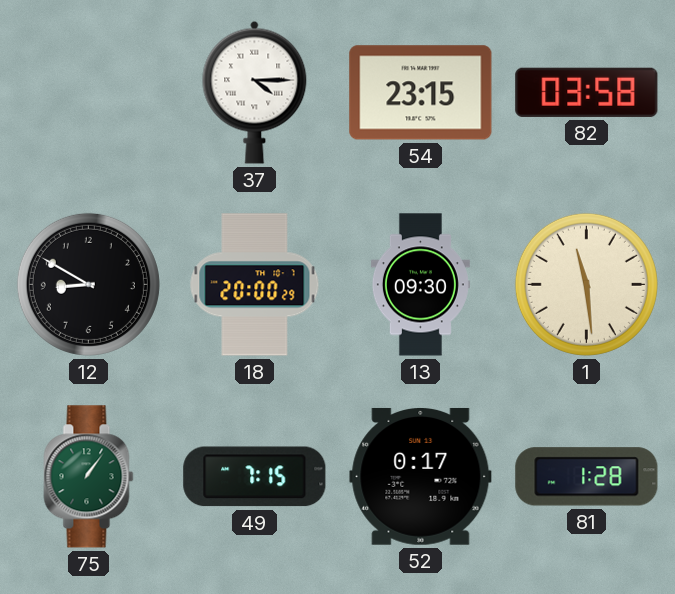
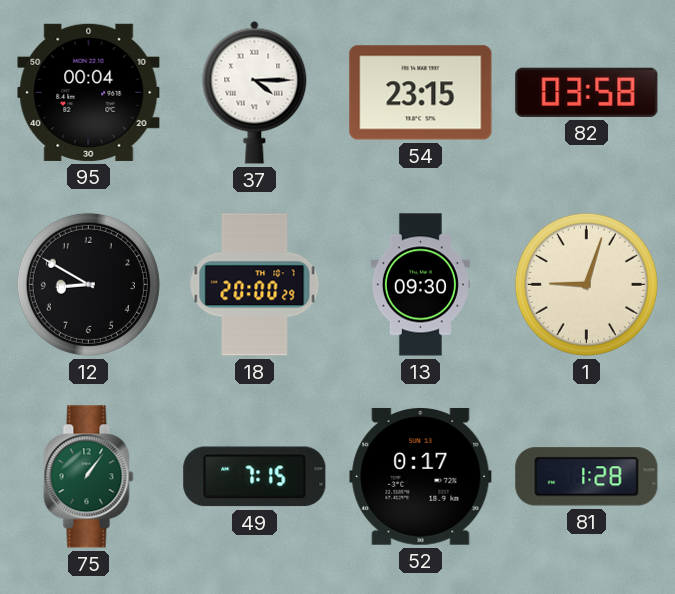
95: none -> 00:04 (89, 92)
1: 11:29 -> 9:03 (586, 284)
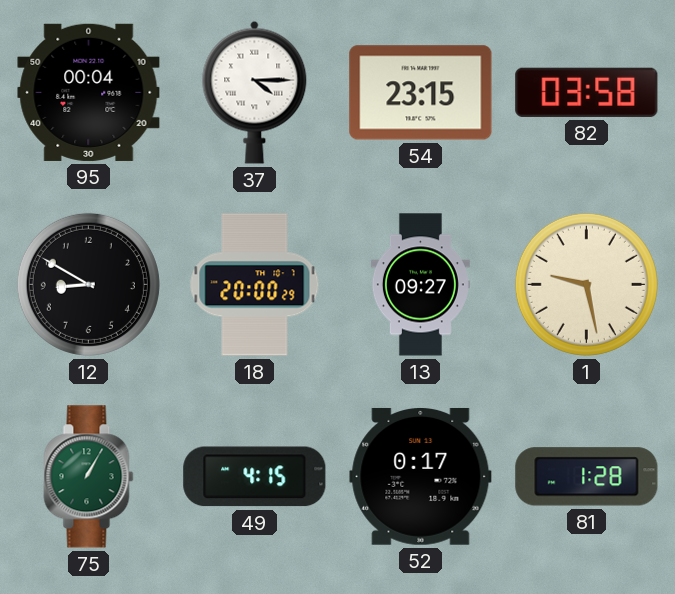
13: 09:30 -> 09:27 (420, 285)
1: 9:03 -> 9:28 (586, 284)
75: 1:06 -> 1:05 (89, 477)
49: 7:15 -> 4:15 (255, 477)
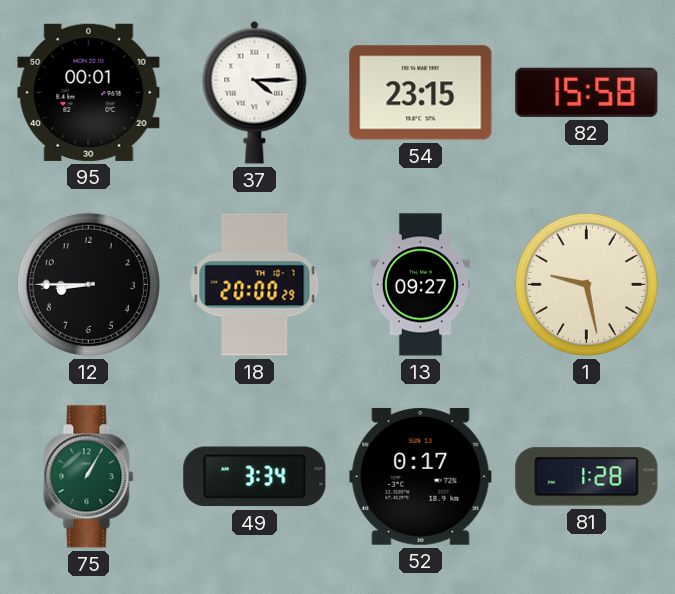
95: 00:04 -> 00:01 (89, 92)
82: 03:58 -> 15:58 (587, 92)
12: 8:50 -> 8:45 (88, 284)
49: 4:15 -> 3:34 (255, 477)
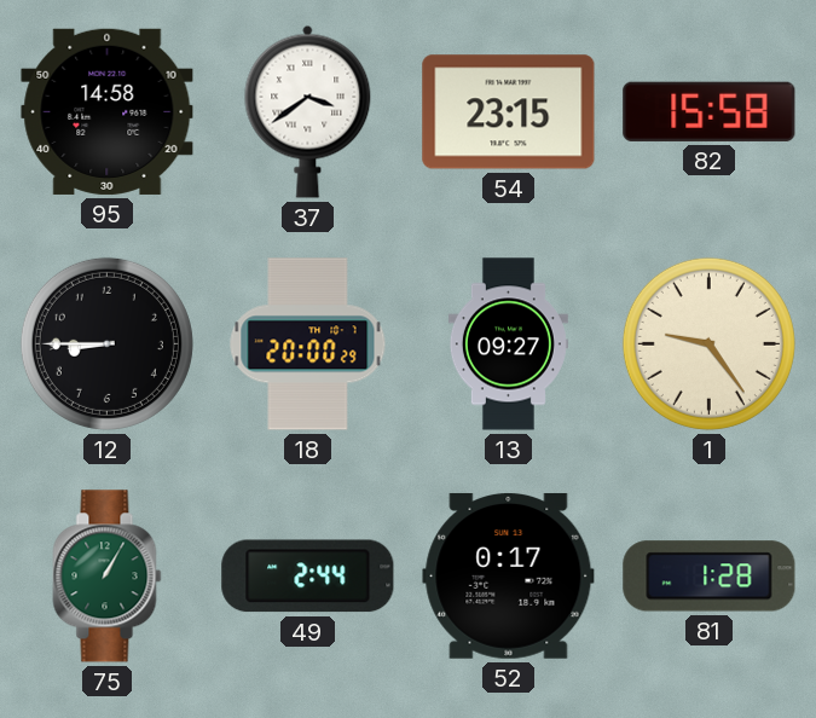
95: 00:01 -> 14:58 (108, 111)
37: 4:15 -> 3:39 (308, 111)
1: 9:28 -> 9:24 (708, 343)
49: 3:34 -> 2:44 (308, 577)
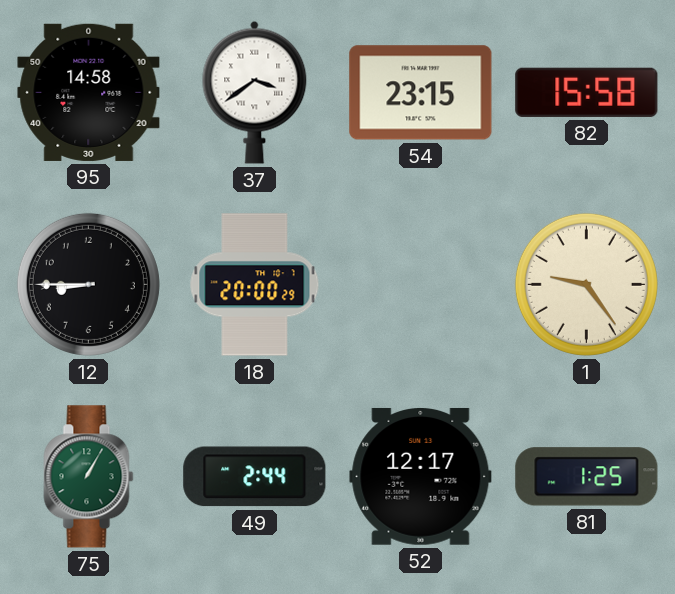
13: 09:27 -> none (508, 344)
52: 0:17 -> 12:17 (421, 476)
81: 1:28 -> 1:25 (587, 477)
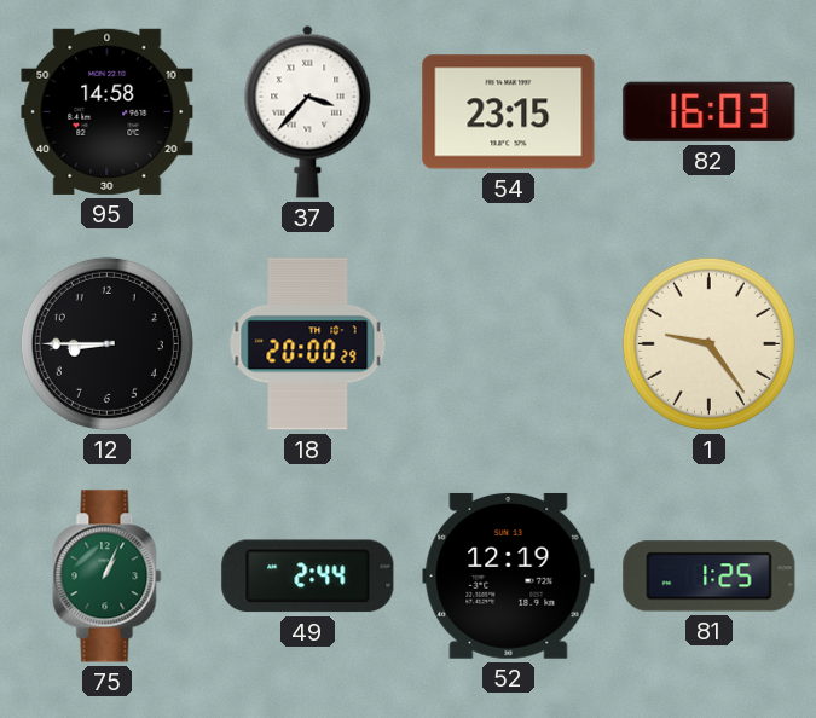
37: 3:39 -> 3:37 (308, 111)
82: 15:58 -> 16:03 (710, 111)
75: 1:05 -> 1:04 (108, 577)
52: 12:17 -> 12:19 (509, 575)
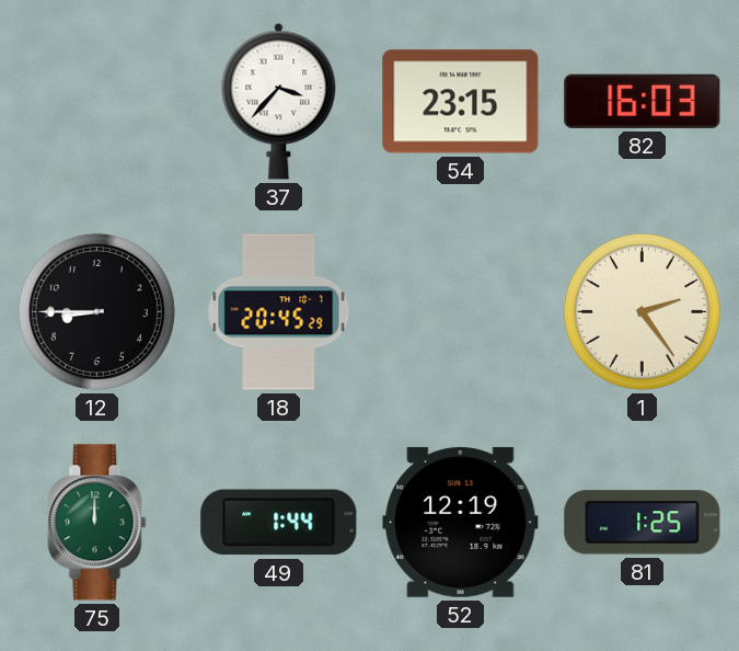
95: 14:58 -> none (108, 111)
18: 20:00 -> 20:45 (279, 312)
1: 9:24 -> 2:24 (642, 311)
75: 1:04 -> 12:00 (97, 523)
49: 2:44 -> 1:44 (279, 523)
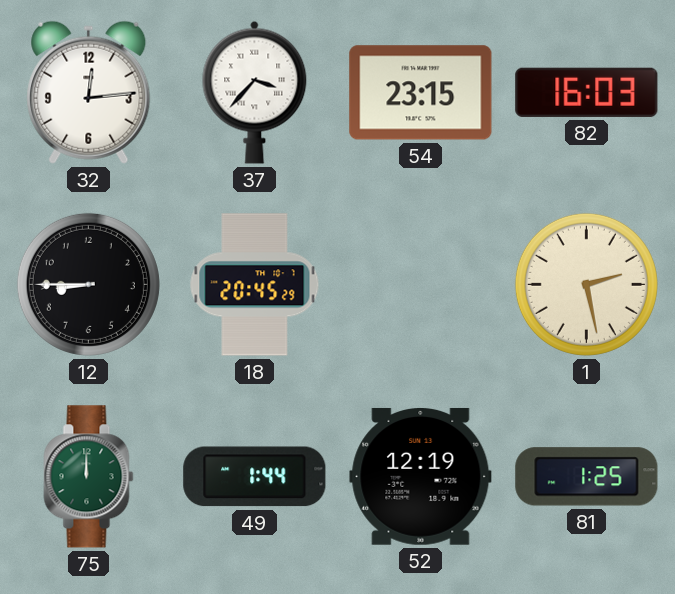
32: none -> 12:14 (89, 92)
1: 2:24 -> 2:28 (586, 284)
